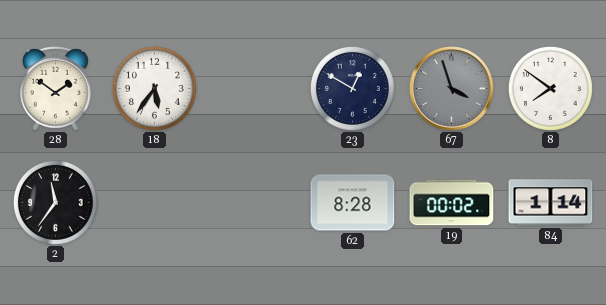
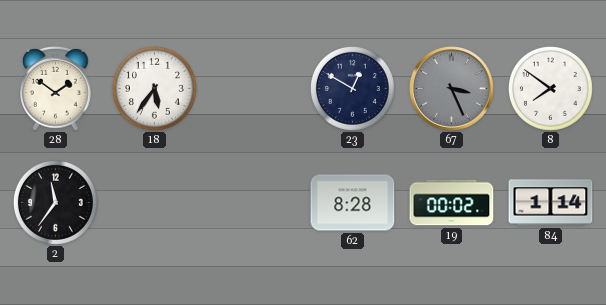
67: 3:57 -> 3:26 (452, 89)
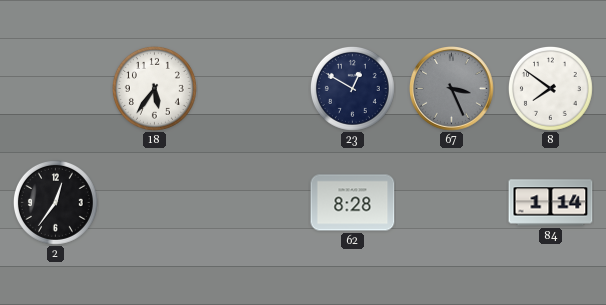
28: 1:51 -> none (56, 88)
2: 11:36 -> 12:36 (55, 202)
19: 00:02 -> none (452, 203)
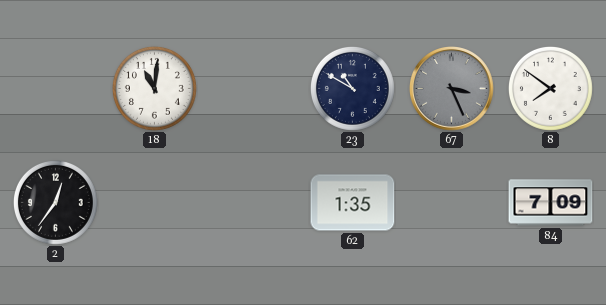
18: 5:36 -> 11:01 (154, 88)
23: 12:50 -> 10:50 (352, 88)
62: 8:28 -> 1:35 (353, 203)
84: 1:14 -> 7:09 (551, 203)
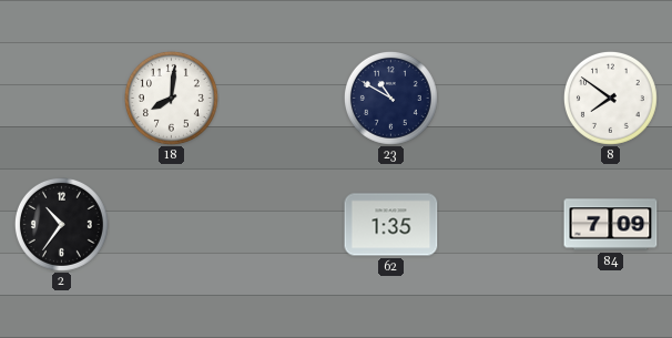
18: 11:01 -> 8:01 (171, 98)
67: 3:26 -> none (452, 89)
2: 12:36 -> 10:36 (61, 224)
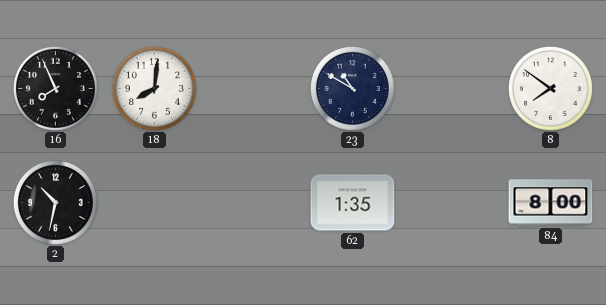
16: none -> 7:56 (55, 88)
2: 10:36 -> 10:32 (55, 202)
84: 7:09 -> 8:00 (551, 203)
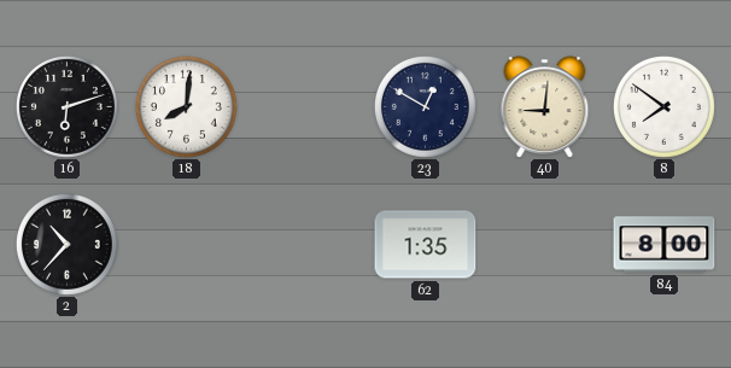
16: 7:56 -> 6:12 (66, 106)
23: 10:50 -> 12:50 (425, 106)
40: none -> 9:01 (545, 107)
2: 10:32 -> 10:37 (66, 244)
